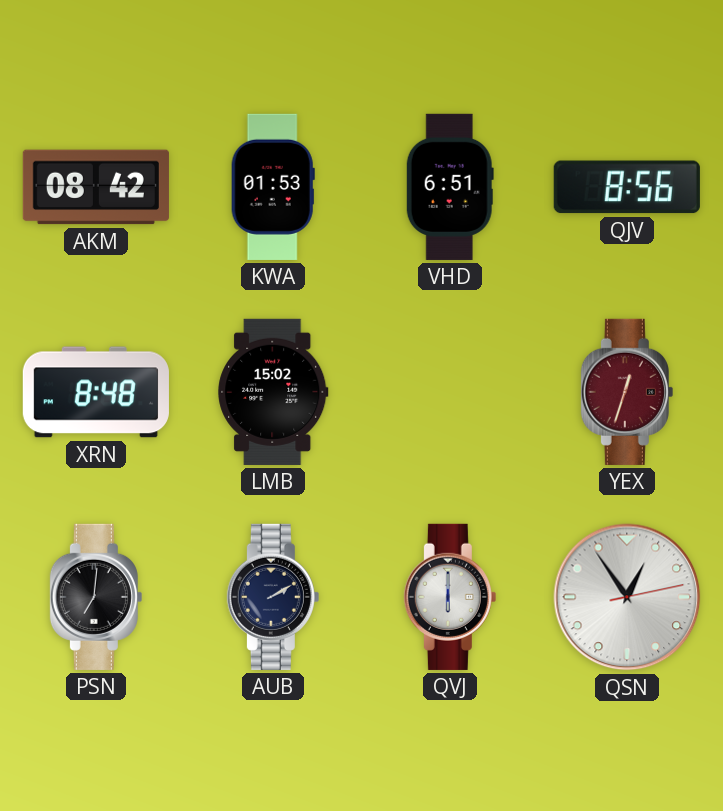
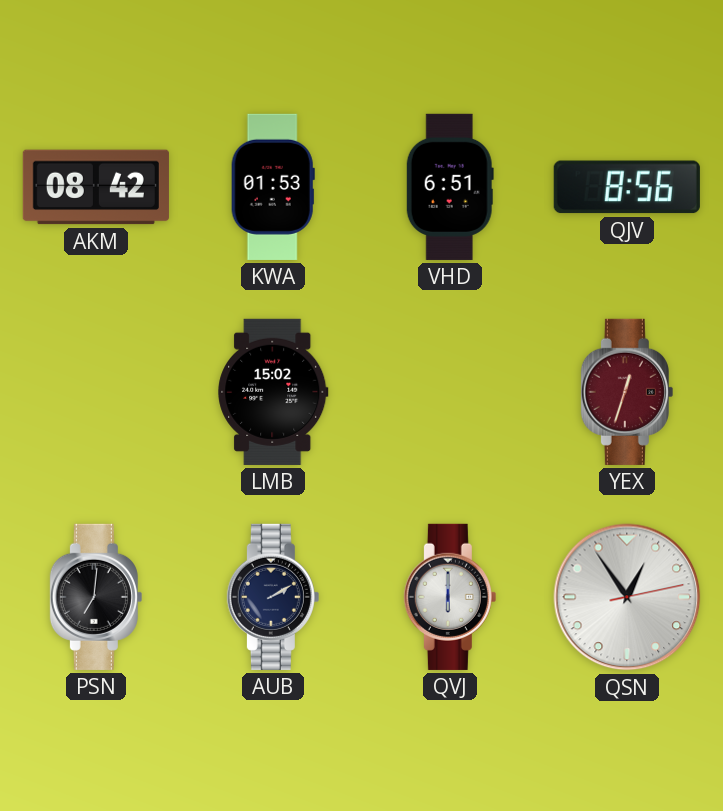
XRN: 8:48 -> none (96, 392)
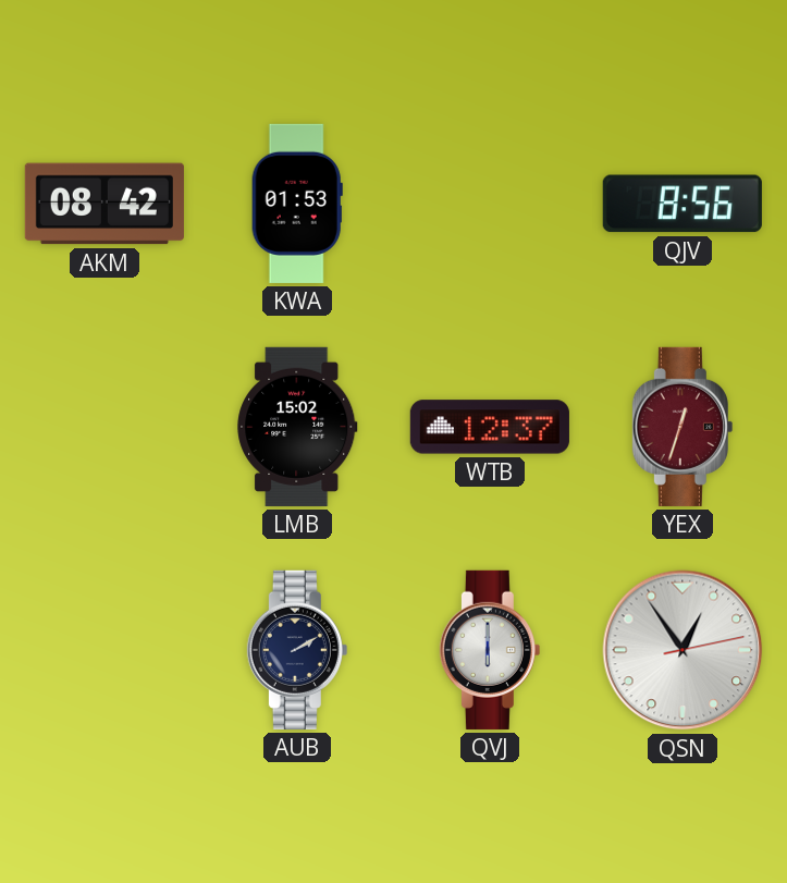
VHD: 6:51 -> none (450, 187)
WTB: none -> 12:37 (490, 427)
PSN: 7:01 -> none (96, 597)
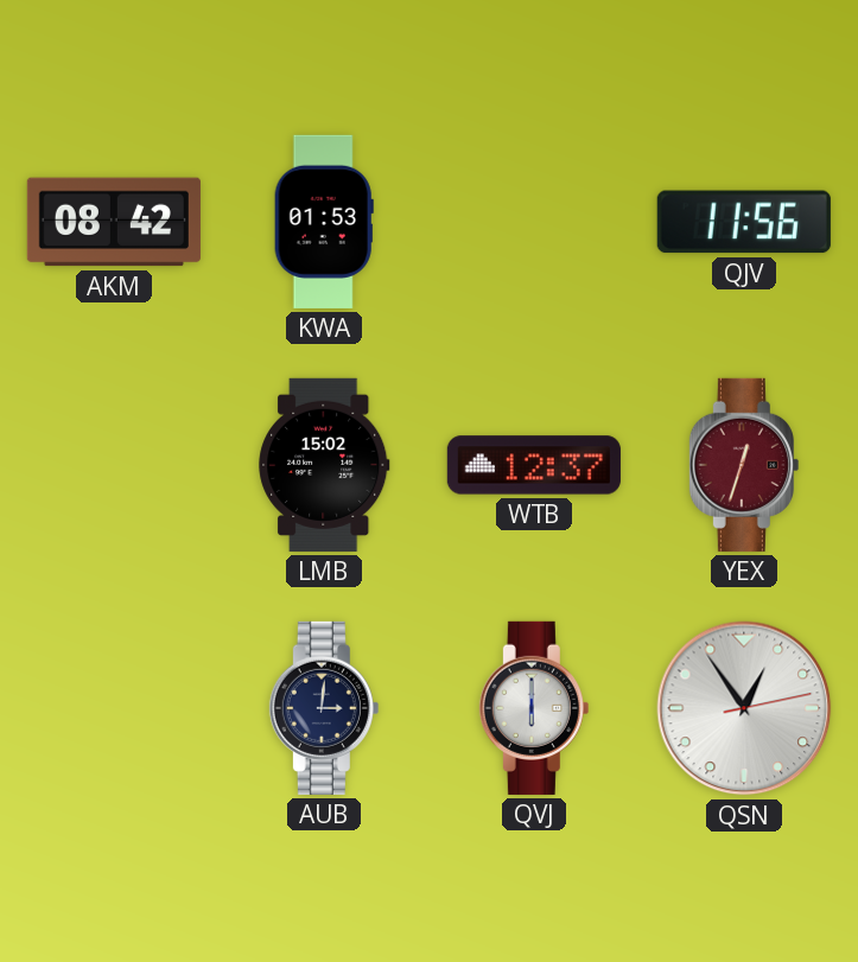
QJV: 8:56 -> 11:56 (744, 222)
AUB: 2:10 -> 3:01 (324, 708)
